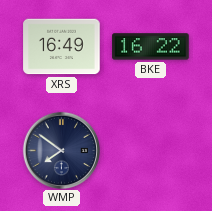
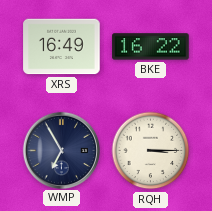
WMP: 7:51 -> 6:55 (61, 150)
RQH: none -> 3:15 (151, 151)
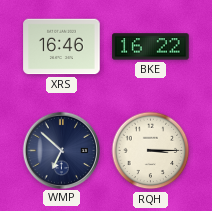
XRS: 16:49 -> 16:46 (62, 47)
WMP: 6:55 -> 6:52 (61, 150)
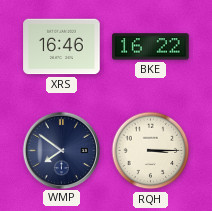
WMP: 6:52 -> 7:51 (61, 150)
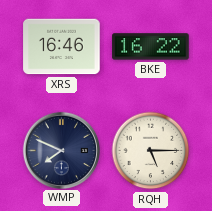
WMP: 7:51 -> 7:49 (61, 150)
RQH: 3:15 -> 5:15 (151, 151)
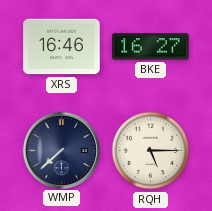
BKE: 16:22 -> 16:27 (151, 47)
WMP: 7:49 -> 7:38 (61, 150)
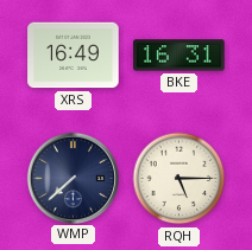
XRS: 16:46 -> 16:49 (74, 56)
BKE: 16:27 -> 16:31 (179, 56)
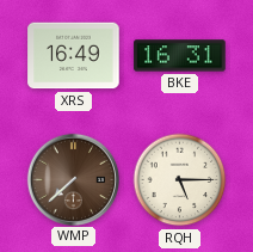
WMP dial: navy -> brown (73, 179)
